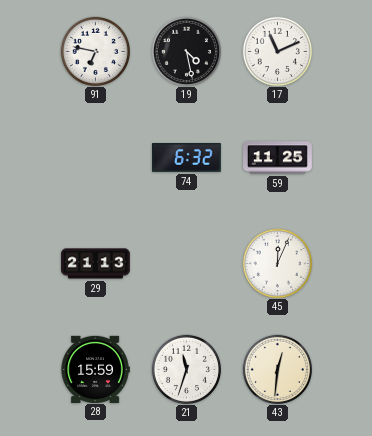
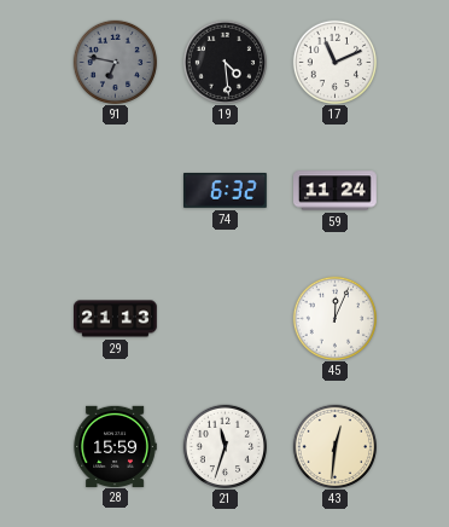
91 dial: white -> grey (115, 62)
19: 4:28 -> 4:29 (224, 62)
59: 11:25 -> 11:24 (336, 191)
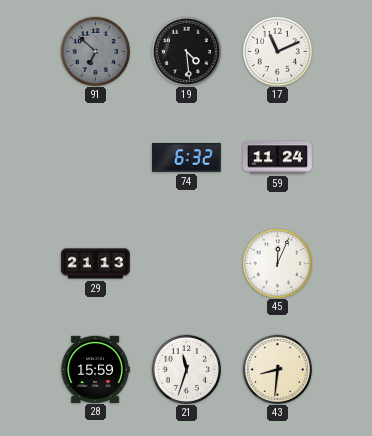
91: 6:47 -> 6:52 (95, 51)
43: 12:31 -> 8:31 (277, 369)
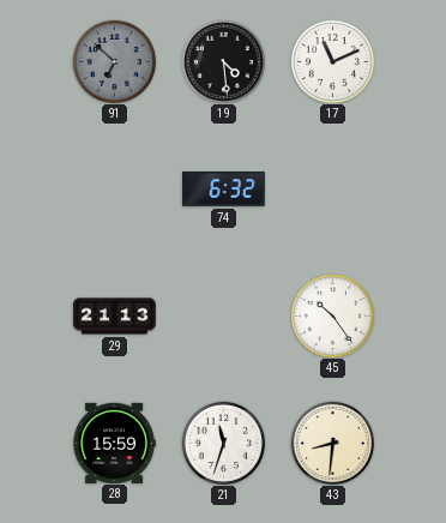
59: 11:24 -> none (278, 158)
45: 12:04 -> 10:24 (332, 315)
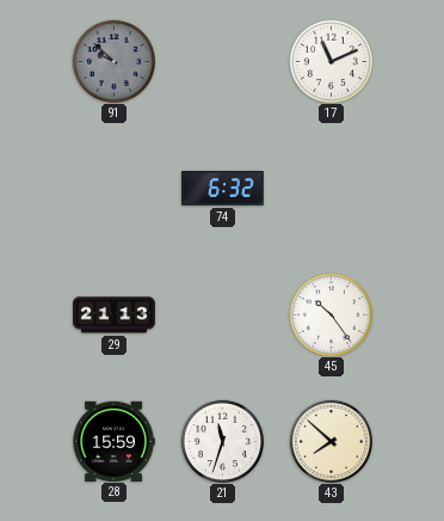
91: 6:52 -> 9:52 (113, 61)
19: 4:29 -> none (223, 61)
43: 8:31 -> 7:52 (331, 441)
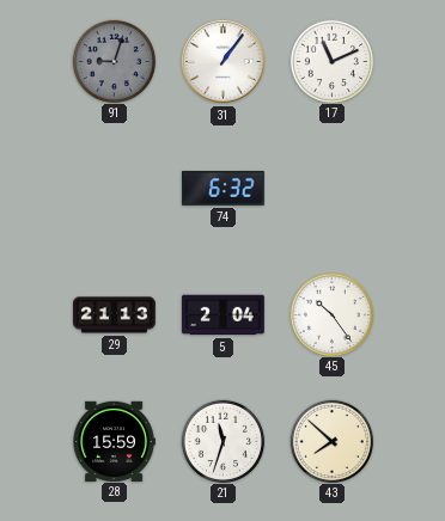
91: 9:52 -> 9:03 (114, 61)
31: none -> 1:06 (224, 62)
5: none -> 2:04 (222, 315)
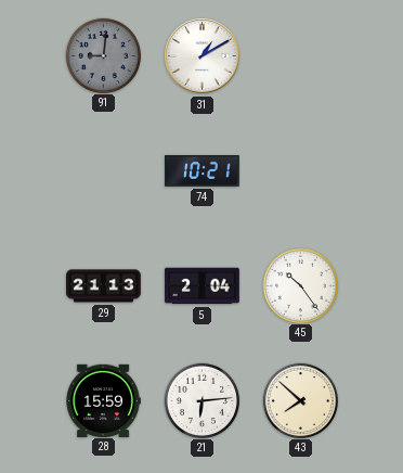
91: 9:03 -> 9:01 (103, 55)
31: 1:06 -> 1:10 (203, 56)
17: 11:11 -> none (331, 61)
74: 6:32 -> 10:21 (203, 171)
21: 11:33 -> 6:14 (201, 400)
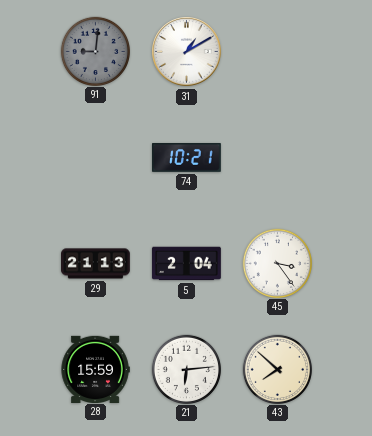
45: 10:24 -> 3:24 (277, 263)
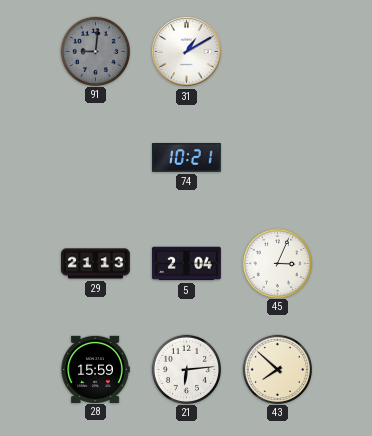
45: 3:24 -> 3:04 (277, 263)
